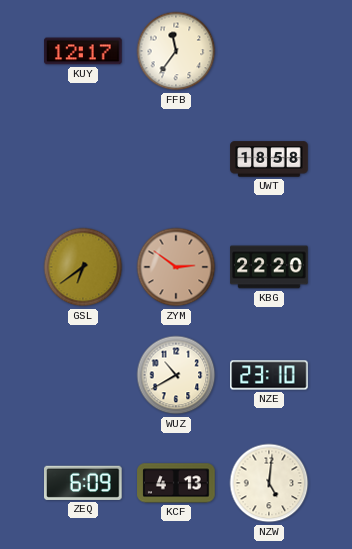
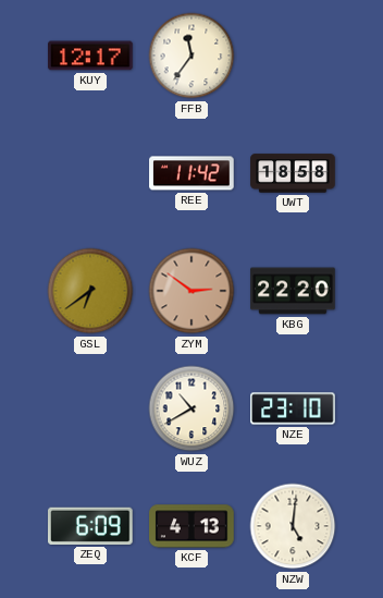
REE: none -> 11:42 (191, 173)
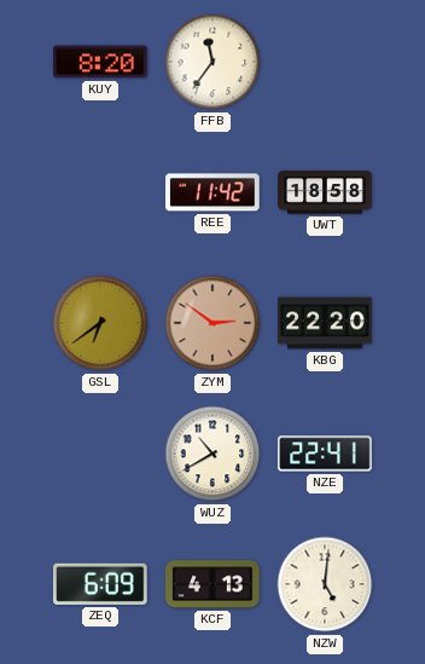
KUY: 12:17 -> 8:20 (100, 62)
NZE: 23:10 -> 22:41 (325, 454)
